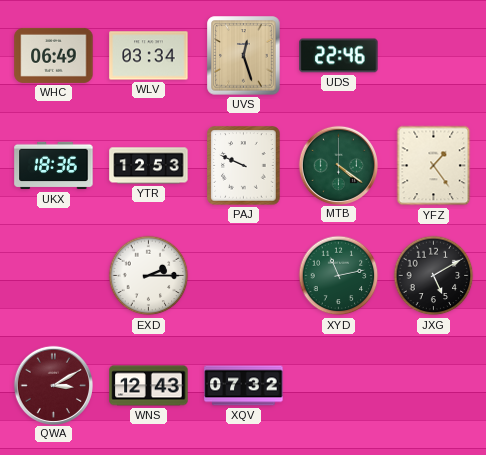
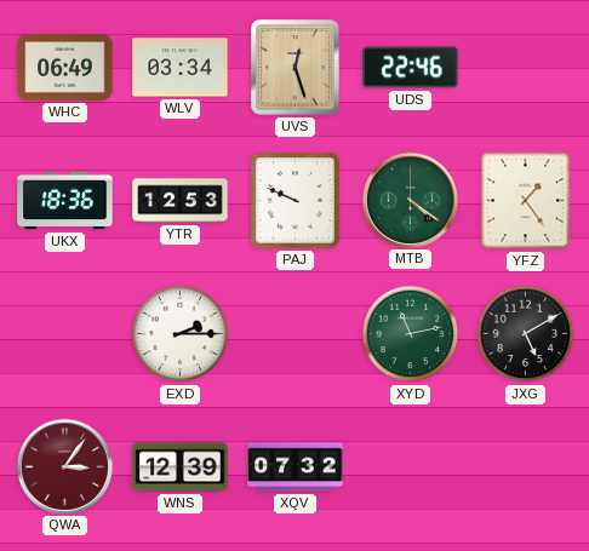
QWA: 3:10 -> 3:06 (64, 466)
WNS: 12:43 -> 12:39 (181, 467)
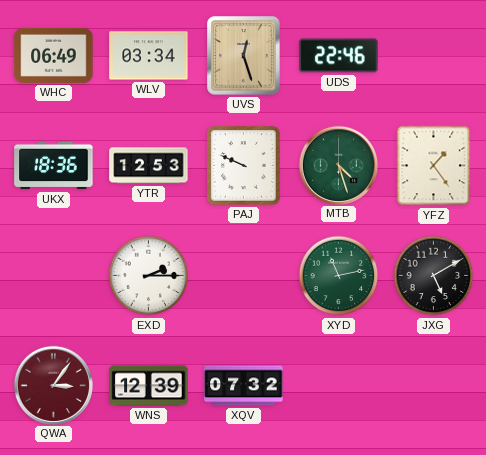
MTB: 4:21 -> 4:27 (338, 165)
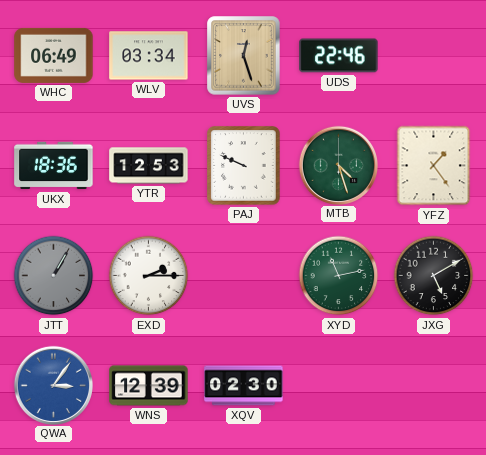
JTT: none -> 1:05 (54, 276)
QWA dial: burgundy -> blue (53, 385)
XQV: 07:32 -> 02:30 (244, 386)
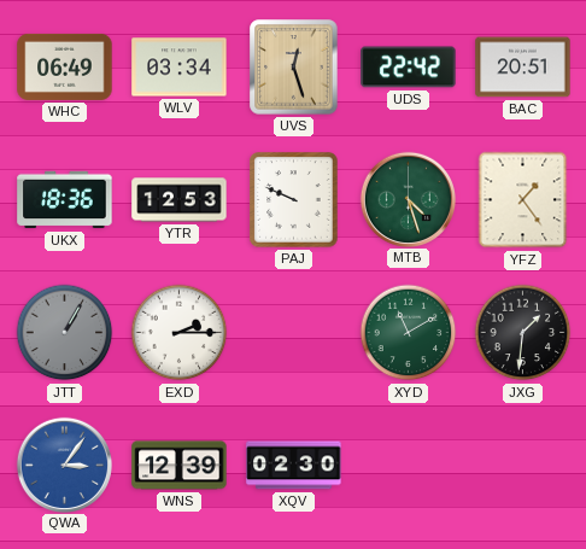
UDS: 22:46 -> 22:42 (409, 68)
BAC: none -> 20:51 (523, 68)
XYD: 11:13 -> 11:10 (409, 333)
JXG: 5:10 -> 1:31 (523, 333)
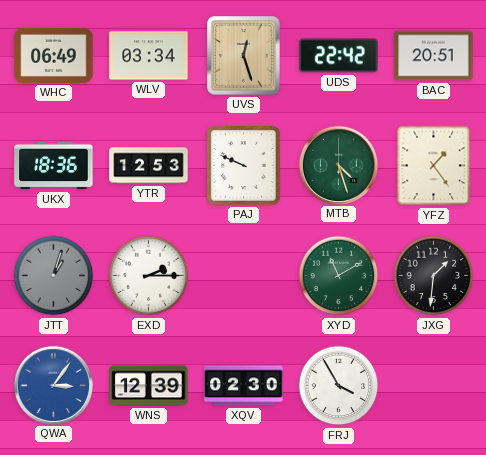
JTT: 1:05 -> 1:03 (54, 276)
FRJ: none -> 3:55 (339, 386)
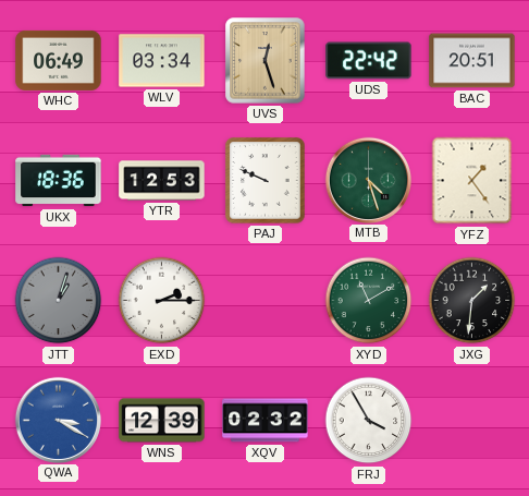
QWA: 3:06 -> 3:20 (58, 420)
XQV: 02:30 -> 02:32 (266, 421)
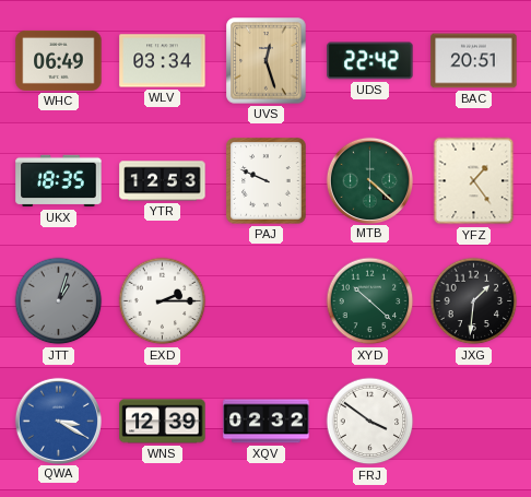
UKX: 18:36 -> 18:35 (59, 181)
MTB: 4:27 -> 4:22 (369, 180)
XYD: 11:10 -> 10:22 (370, 301)
FRJ: 3:55 -> 3:51 (370, 422)
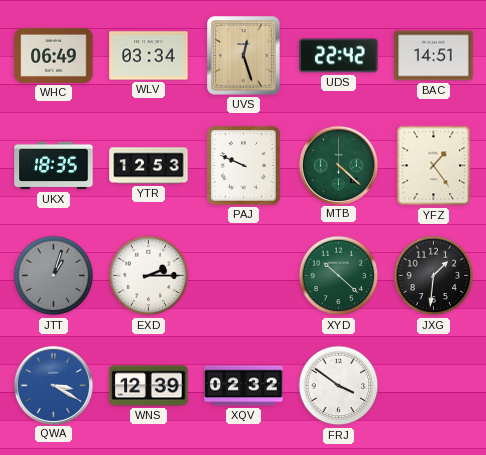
BAC: 20:51 -> 14:51 (434, 56)
